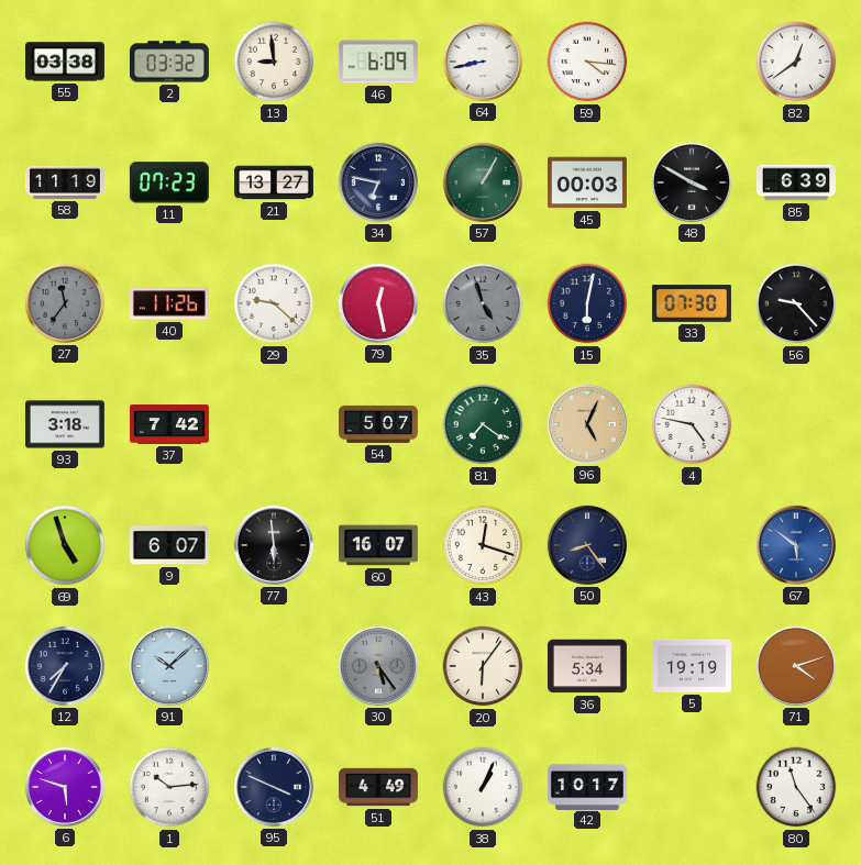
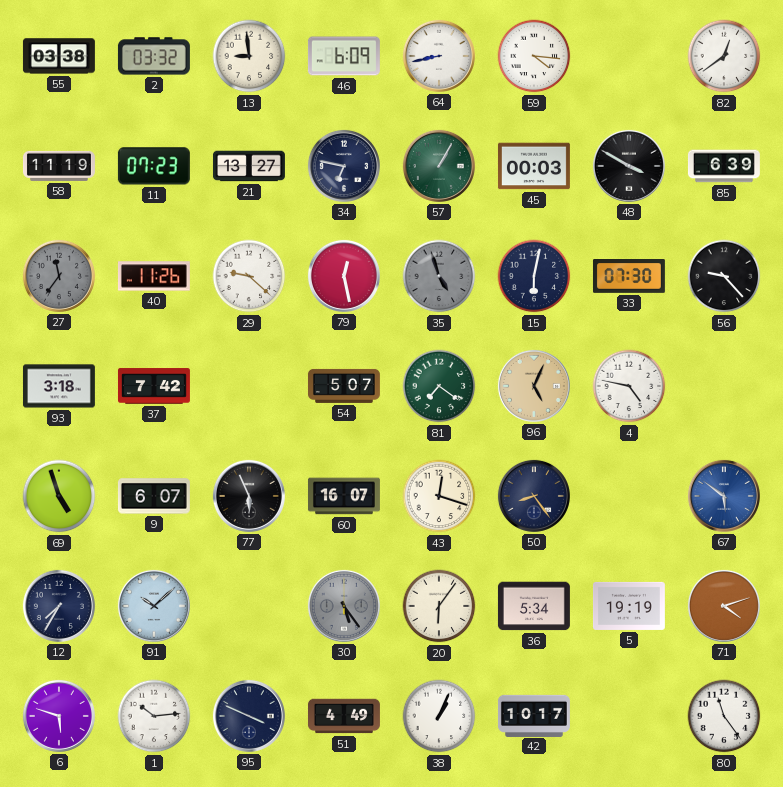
77: 5:59 -> 5:56 (249, 496)
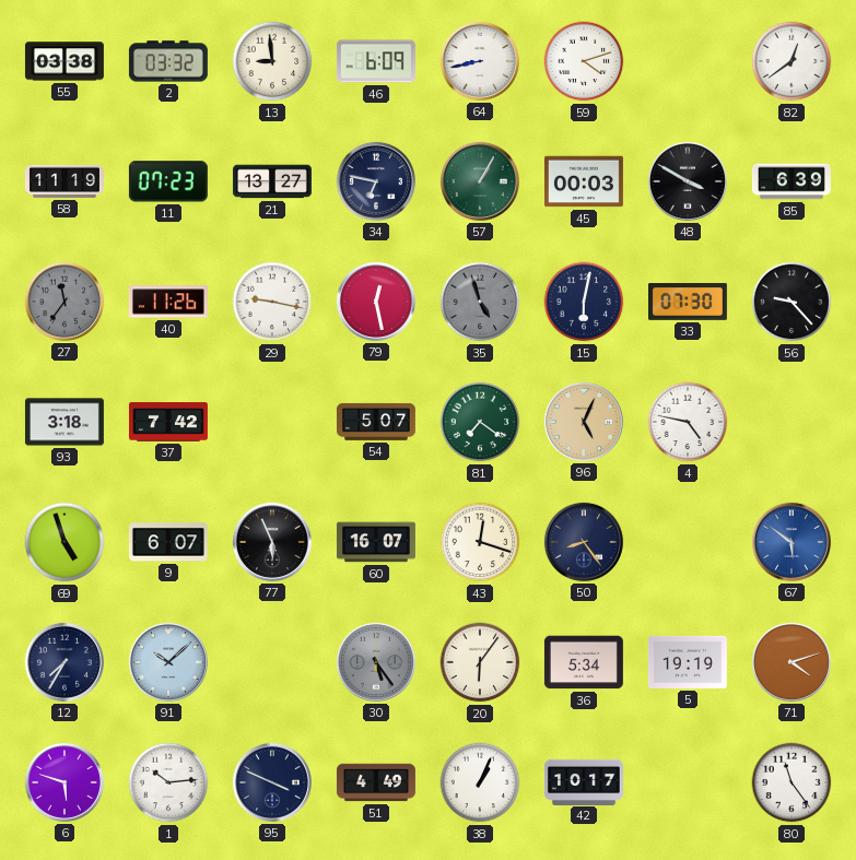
59: 4:16 -> 4:12 (584, 61)
29: 9:22 -> 9:17 (272, 302)
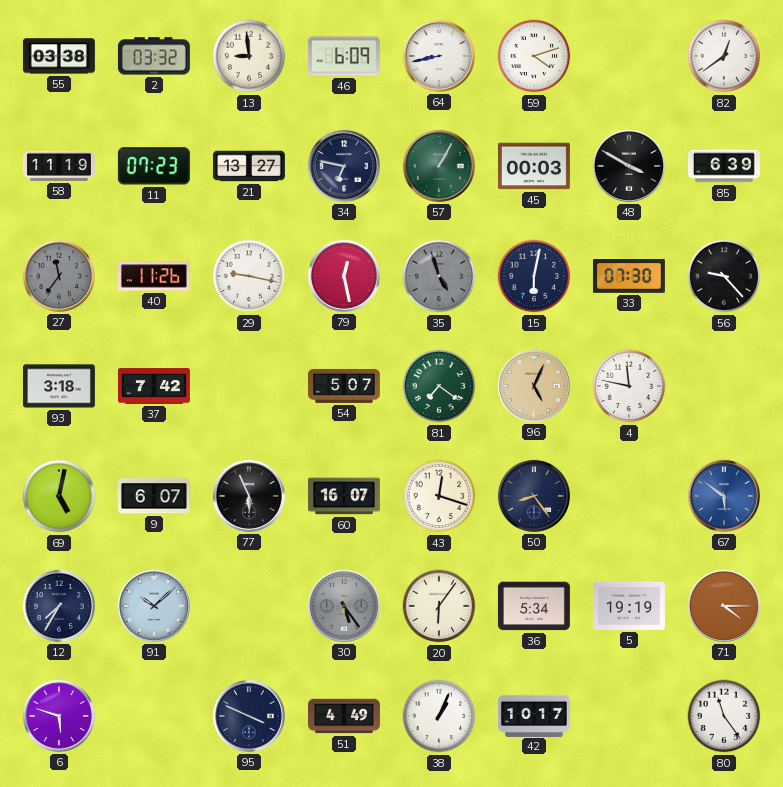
4: 4:47 -> 11:47 (629, 386)
69: 4:57 -> 5:02 (59, 496)
71: 4:12 -> 4:15 (724, 606)
1: 10:14 -> none (168, 782)
